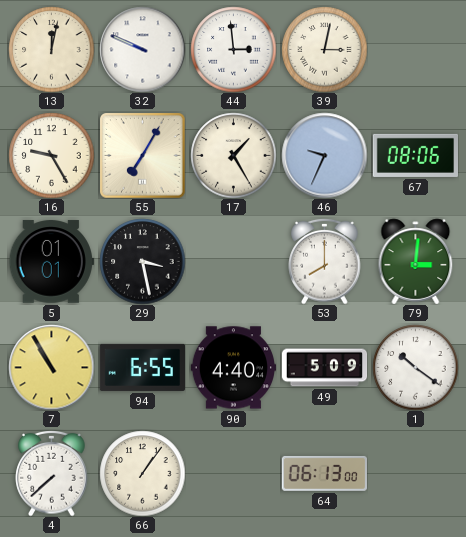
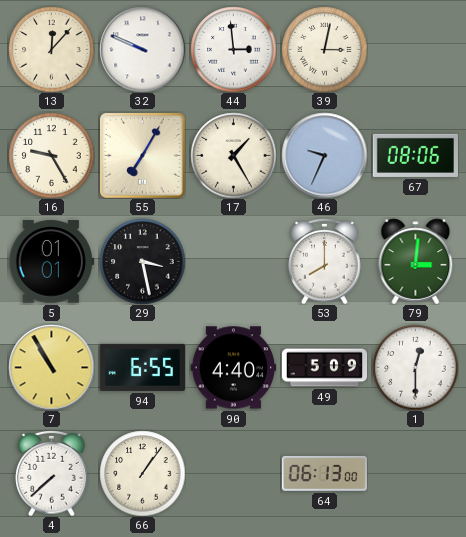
13: 12:02 -> 12:07 (51, 49)
1: 10:21 -> 12:30 (415, 367)
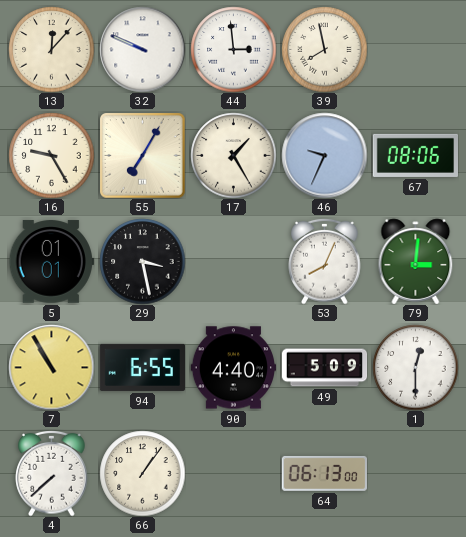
39: 3:02 -> 7:58 (324, 49)
53: 8:00 -> 8:04 (325, 261)
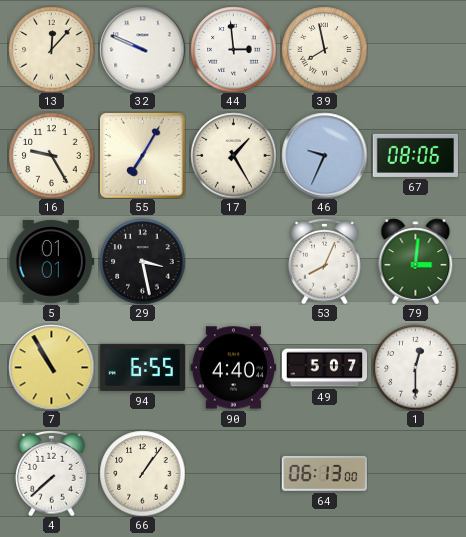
49: 5:09 -> 5:07 (324, 368)
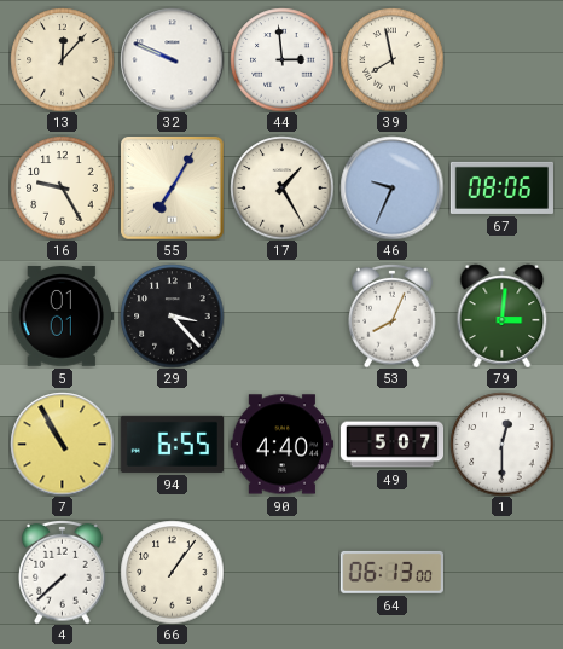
29: 3:28 -> 3:23 (172, 315)
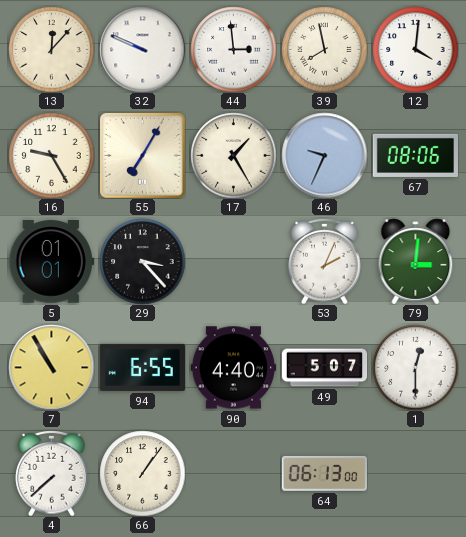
12: none -> 4:01 (415, 49)
53: 8:04 -> 2:04 (325, 261)
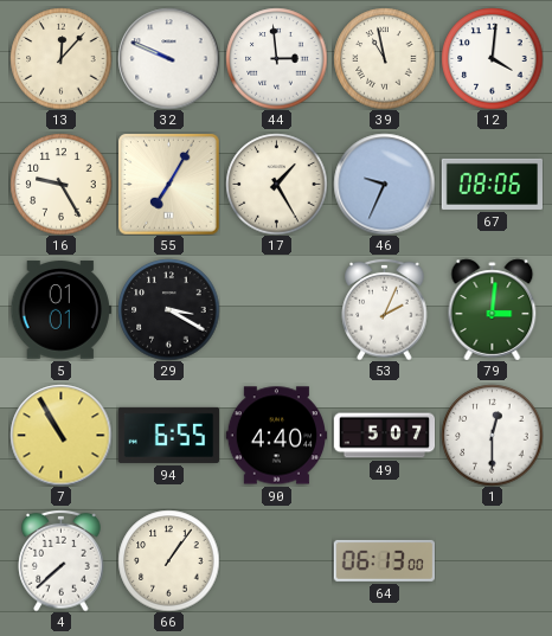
39: 7:58 -> 10:58 (384, 58)
29: 3:23 -> 3:20 (168, 309)
